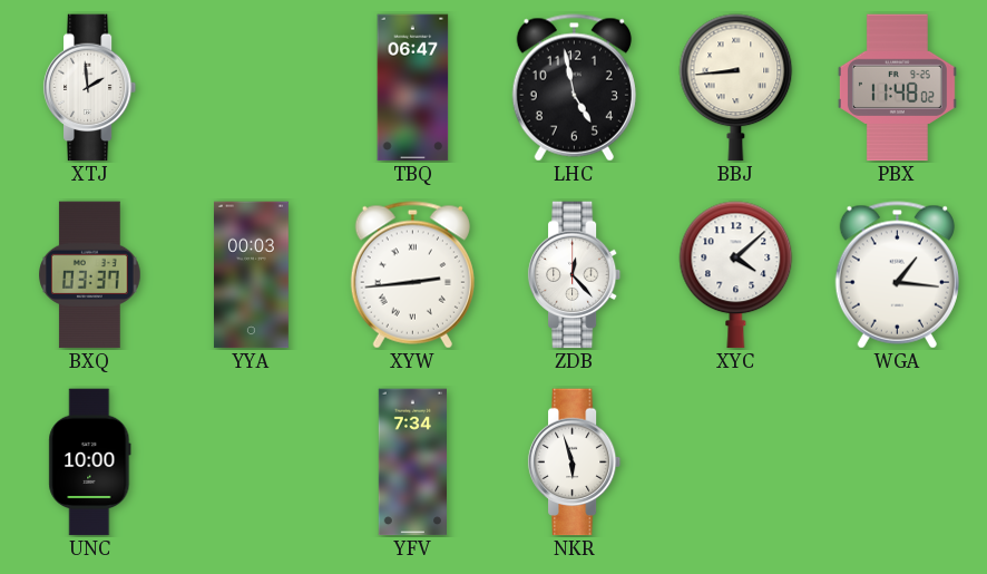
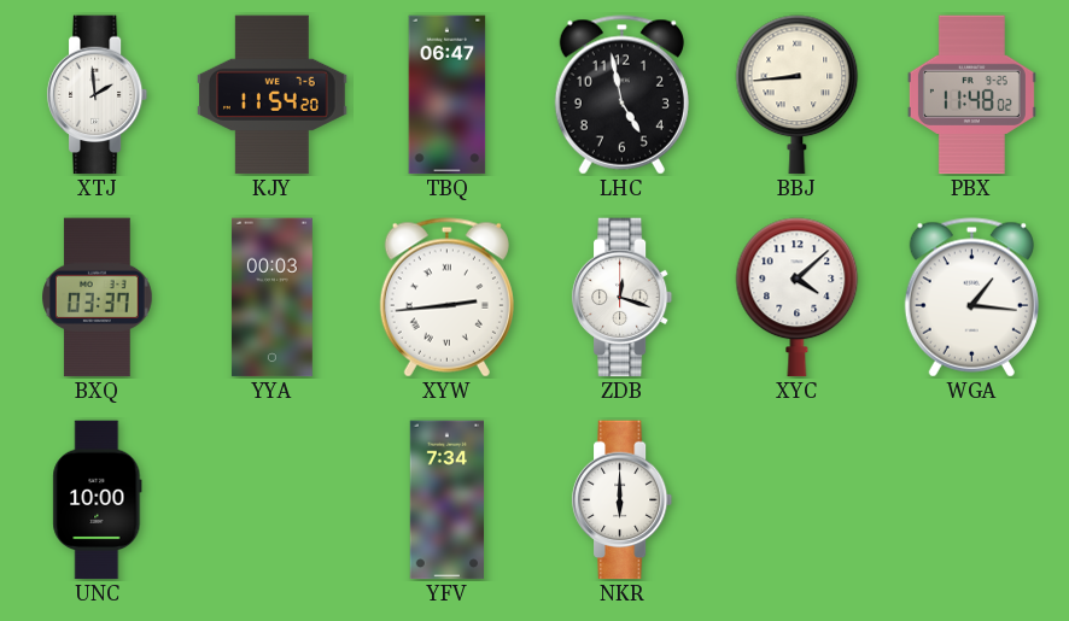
KJY: none -> 11:54 (273, 95)
ZDB: 12:23 -> 12:18 (623, 298)
NKR: 5:57 -> 6:00 (623, 500)
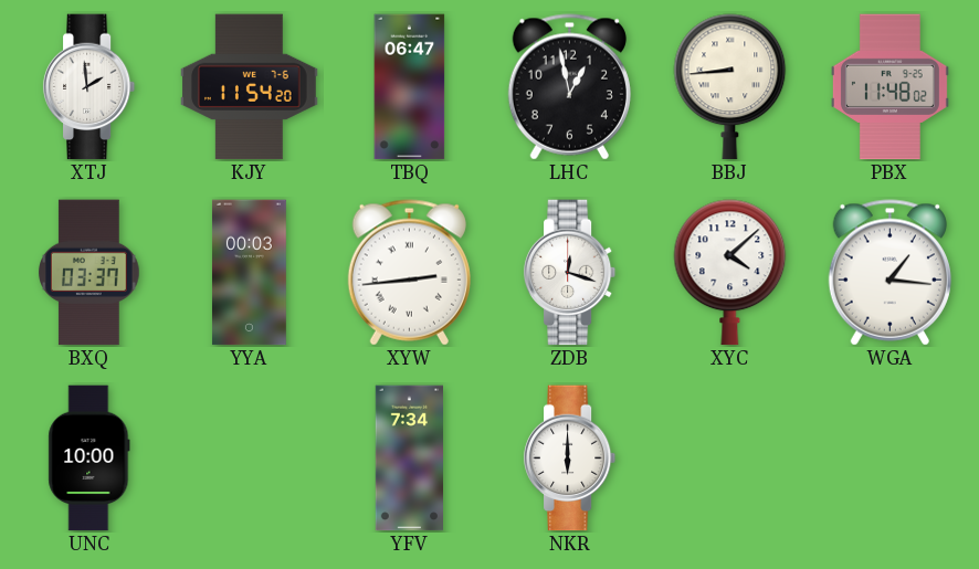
LHC: 4:58 -> 12:58 (569, 87)
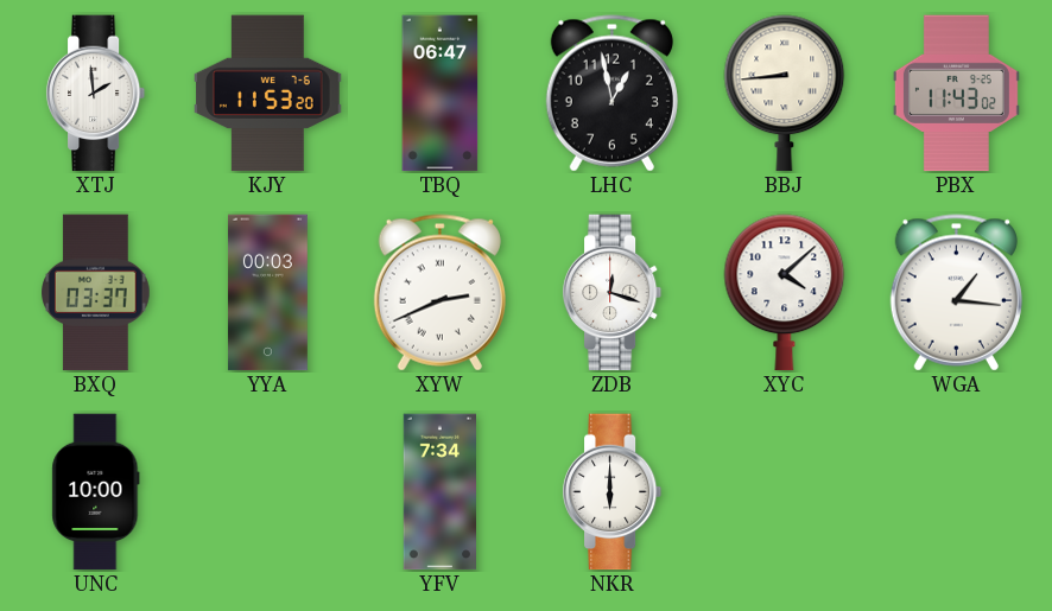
KJY: 11:54 -> 11:53 (268, 94)
PBX: 11:48 -> 11:43 (956, 94)
XYW: 2:44 -> 2:41 (439, 293)
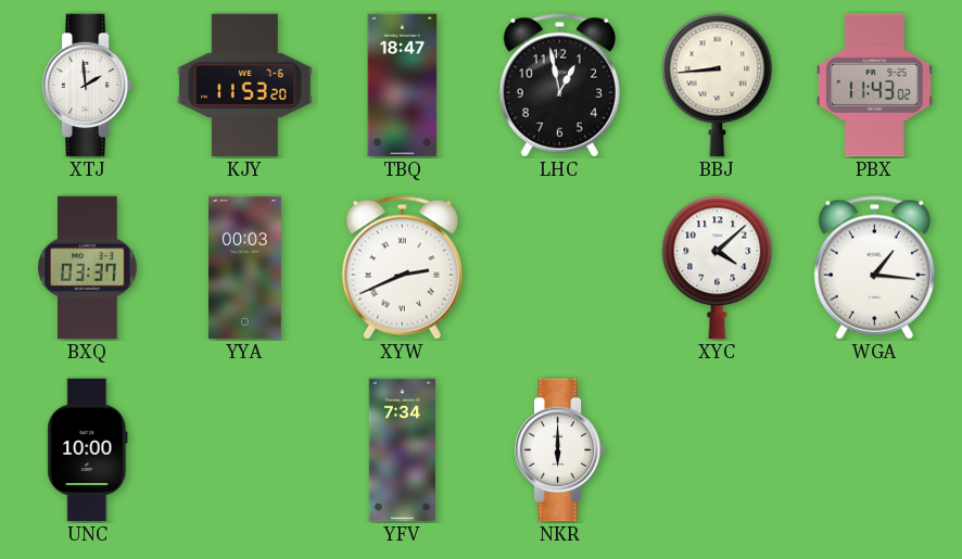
TBQ: 06:47 -> 18:47 (403, 86)
ZDB: 12:18 -> none (613, 293)
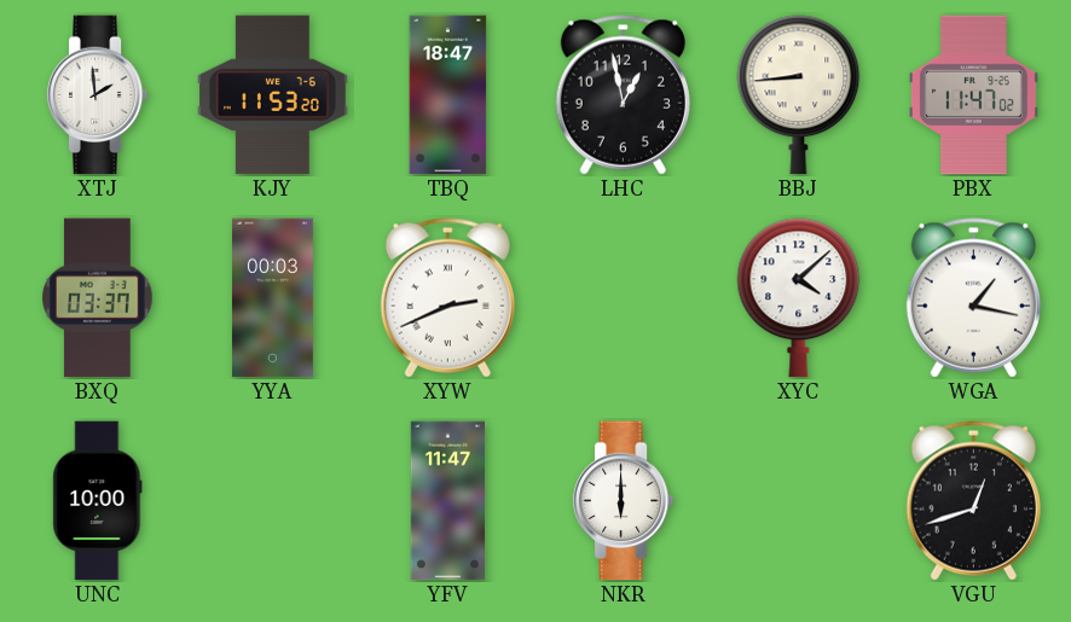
PBX: 11:43 -> 11:47 (973, 95)
WGA: 1:16 -> 1:17 (973, 298)
YFV: 7:34 -> 11:47 (447, 501)
VGU: none -> 12:42 (973, 501)
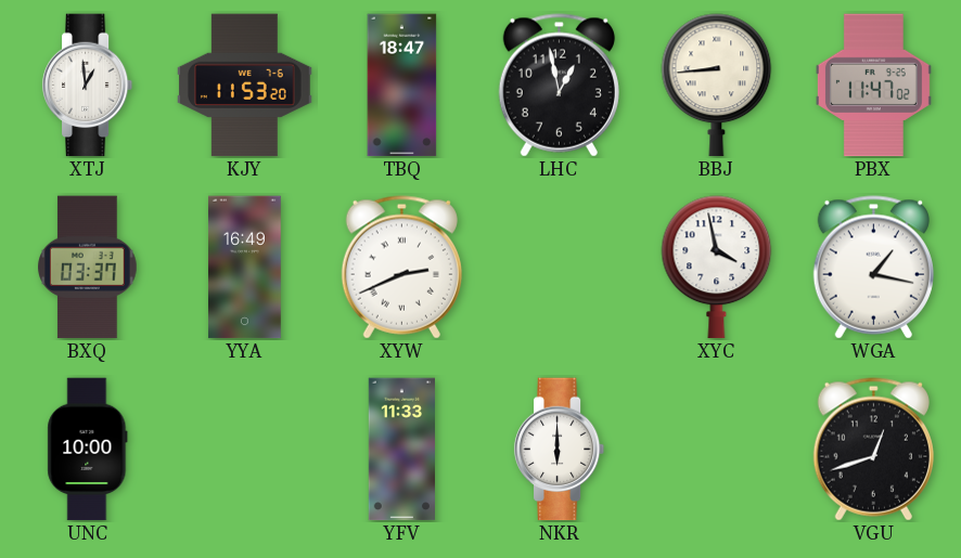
XTJ: 1:59 -> 12:59 (88, 86)
YYA: 00:03 -> 16:49 (244, 268)
XYC: 4:08 -> 3:58 (717, 268)
YFV: 11:47 -> 11:33 (401, 450)
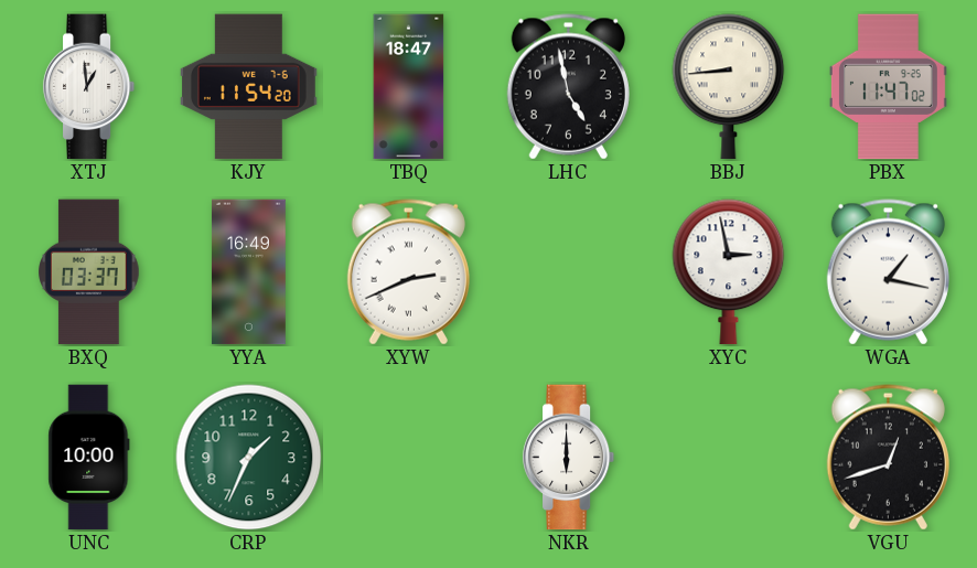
KJY: 11:53 -> 11:54 (249, 87)
LHC: 12:58 -> 4:58 (568, 87)
XYC: 3:58 -> 2:58 (729, 272)
CRP: none -> 1:34 (249, 458)
YFV: 11:33 -> none (401, 450)
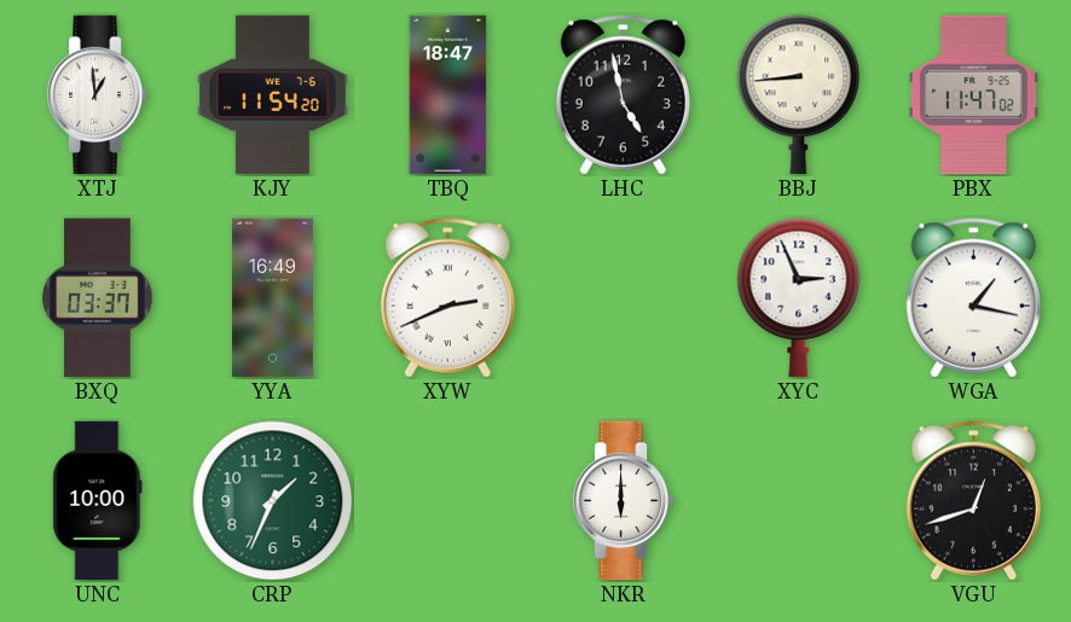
XYC: 2:58 -> 2:56 (799, 298)
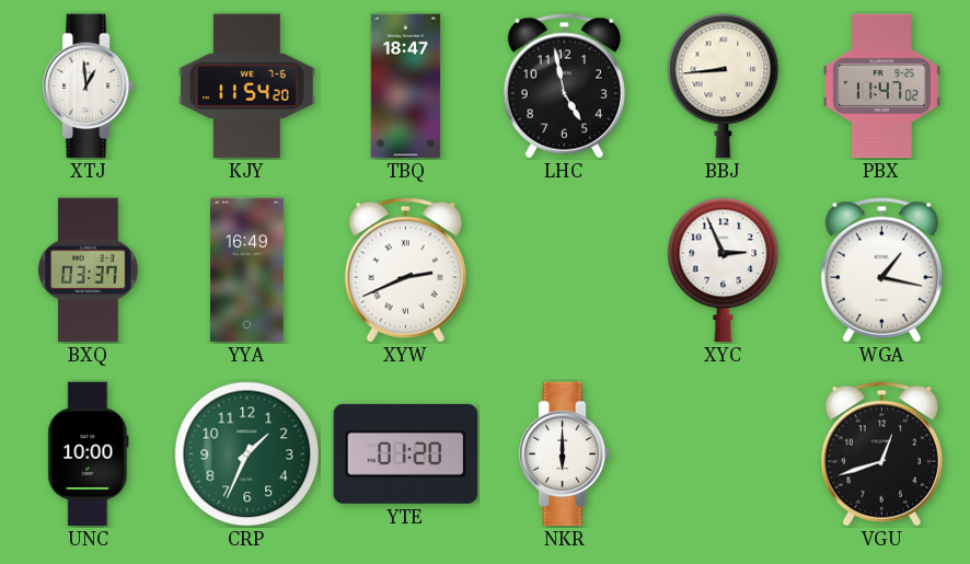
YTE: none -> 01:20 (406, 453)
